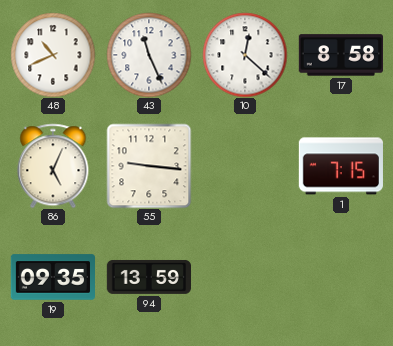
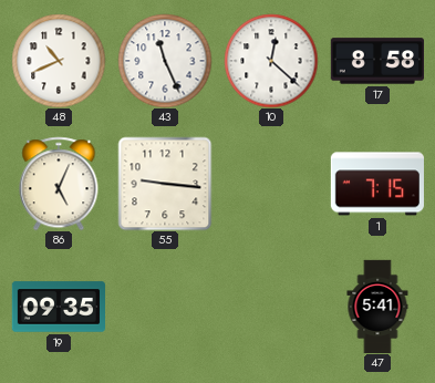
94: 13:59 -> none (148, 277)
47: none -> 5:41 (377, 307)
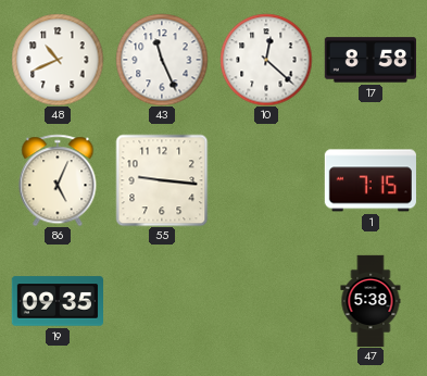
47: 5:41 -> 5:38 (371, 301)
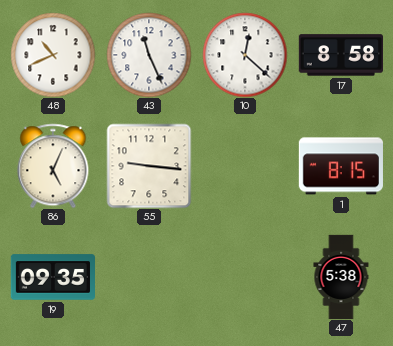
1: 7:15 -> 8:15 (341, 166)
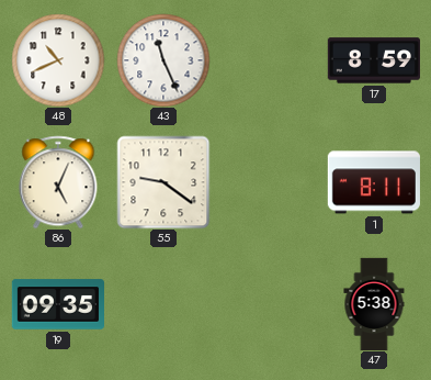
10: 12:22 -> none (245, 55)
17: 8:58 -> 8:59 (373, 60)
55: 9:16 -> 9:21 (163, 182)
1: 8:15 -> 8:11 (374, 182)
